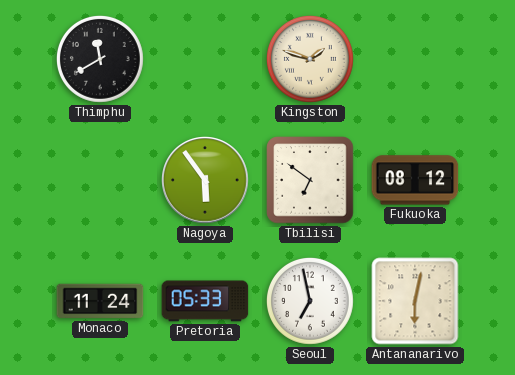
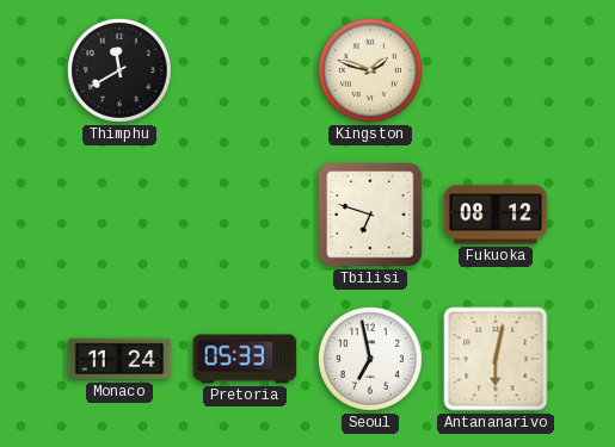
Nagoya: 5:54 -> none (206, 181)
Tbilisi: 6:51 -> 6:48 (370, 215)
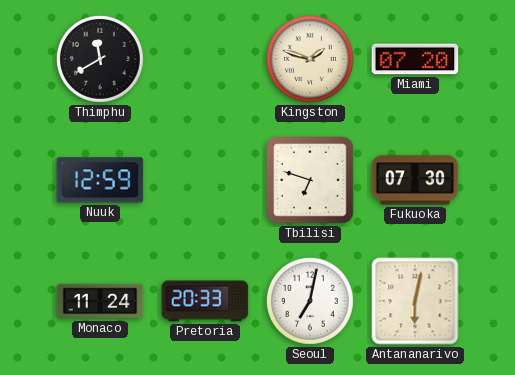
Miami: none -> 07:20 (415, 59)
Nuuk: none -> 12:59 (100, 180)
Fukuoka: 08:12 -> 07:30 (415, 180)
Pretoria: 05:33 -> 20:33 (205, 301)
Seoul: 6:58 -> 7:02 (310, 301)
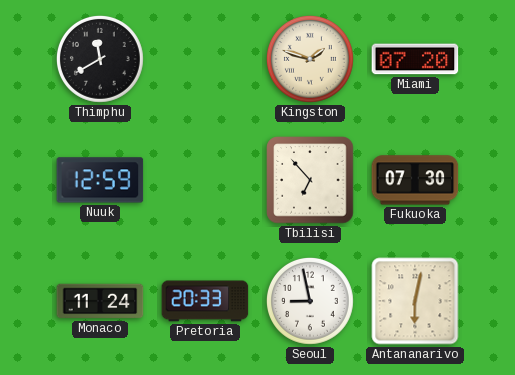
Tbilisi: 6:48 -> 6:53 (310, 180)
Seoul: 7:02 -> 8:58 (310, 301)
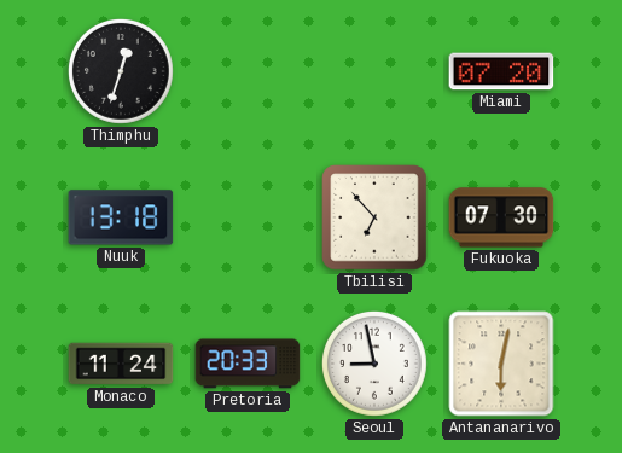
Thimphu: 11:40 -> 12:33 (121, 71)
Kingston: 1:48 -> none (310, 59)
Nuuk: 12:59 -> 13:18 (121, 217)
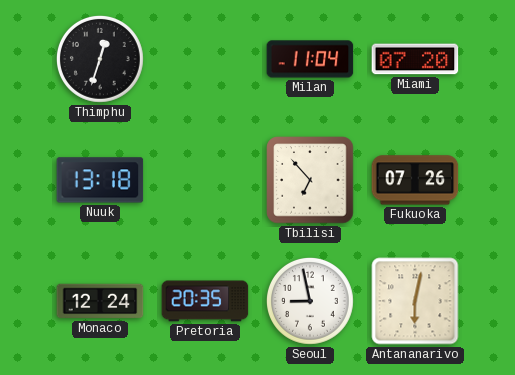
Milan: none -> 11:04 (310, 59)
Fukuoka: 07:30 -> 07:26 (415, 180)
Monaco: 11:24 -> 12:24 (100, 301)
Pretoria: 20:33 -> 20:35 (205, 301)
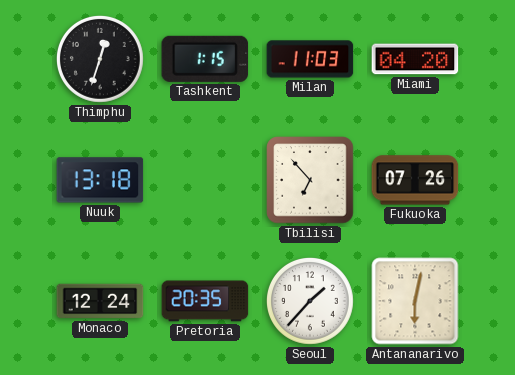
Tashkent: none -> 1:15 (205, 59)
Milan: 11:04 -> 11:03 (310, 59)
Miami: 07:20 -> 04:20 (415, 59)
Seoul: 8:58 -> 1:37 (310, 301)
